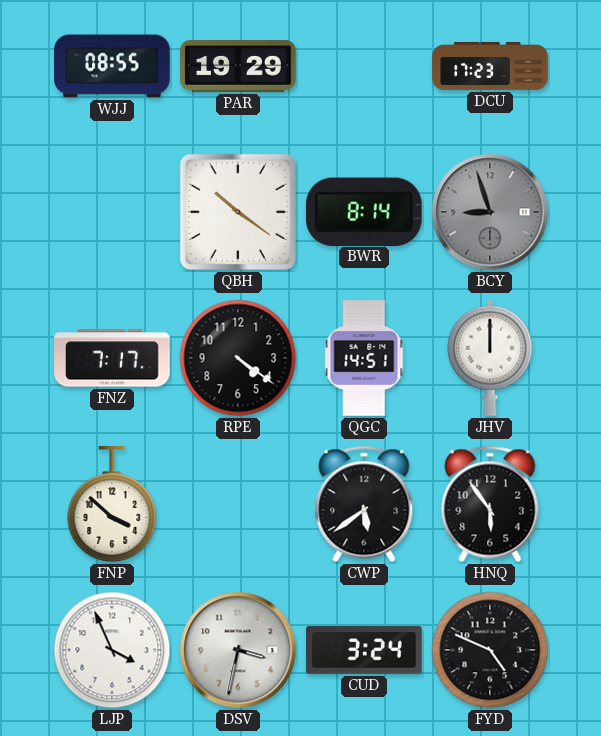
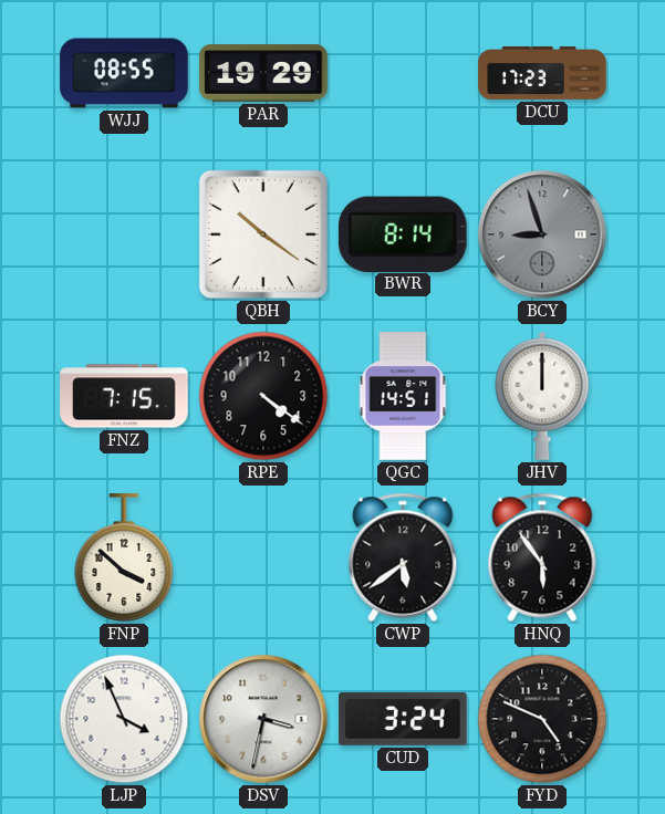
FNZ: 7:17 -> 7:15 (124, 396)
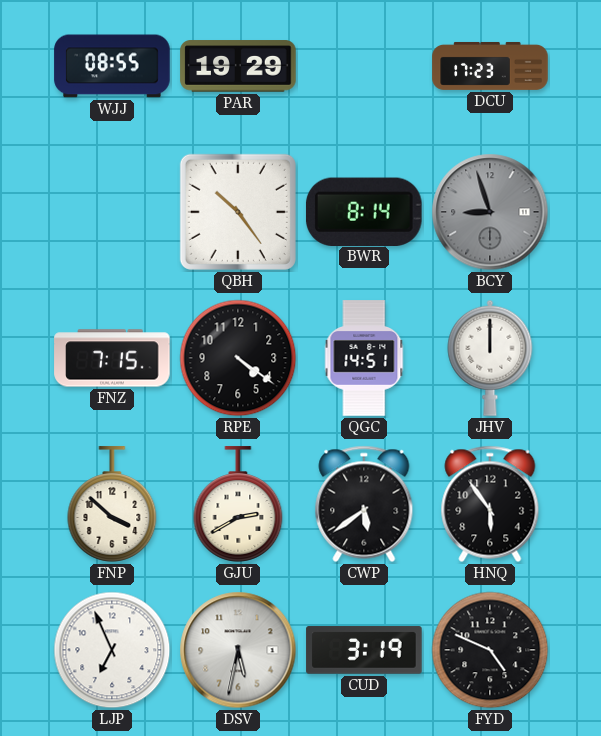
QBH: 10:21 -> 10:24 (238, 212)
GJU: none -> 2:40 (238, 504)
LJP: 3:56 -> 6:56 (112, 650)
DSV: 3:32 -> 5:32 (238, 650)
CUD: 3:24 -> 3:19 (364, 650)
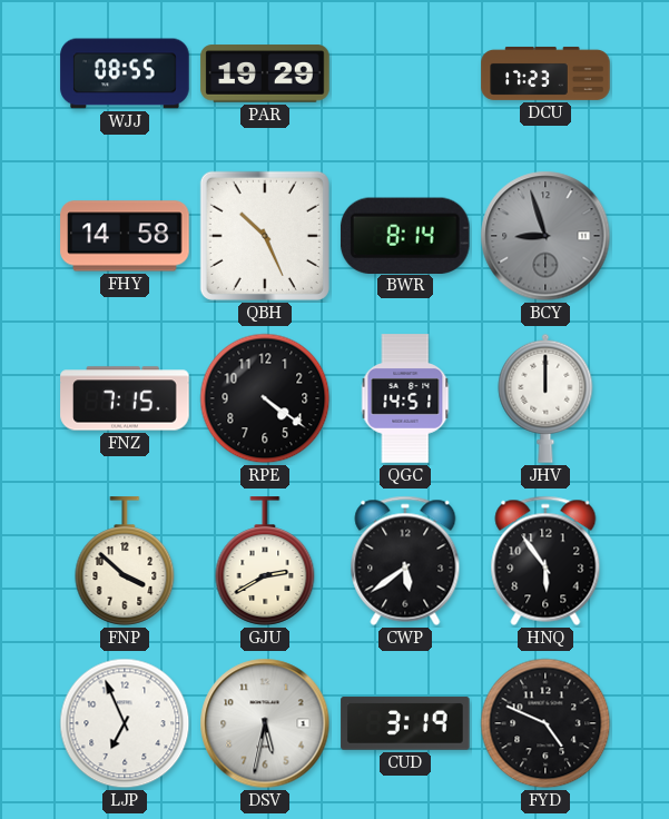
FHY: none -> 14:58 (125, 236)
QBH: 10:24 -> 10:26 (265, 236)
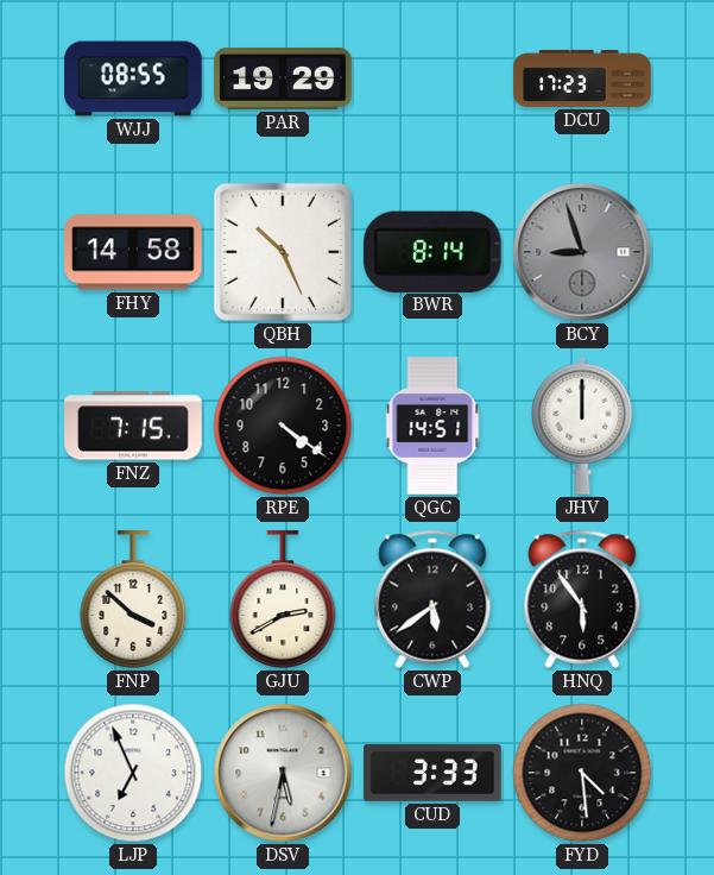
CUD: 3:19 -> 3:33 (432, 773)
FYD: 4:49 -> 4:29 (582, 773)
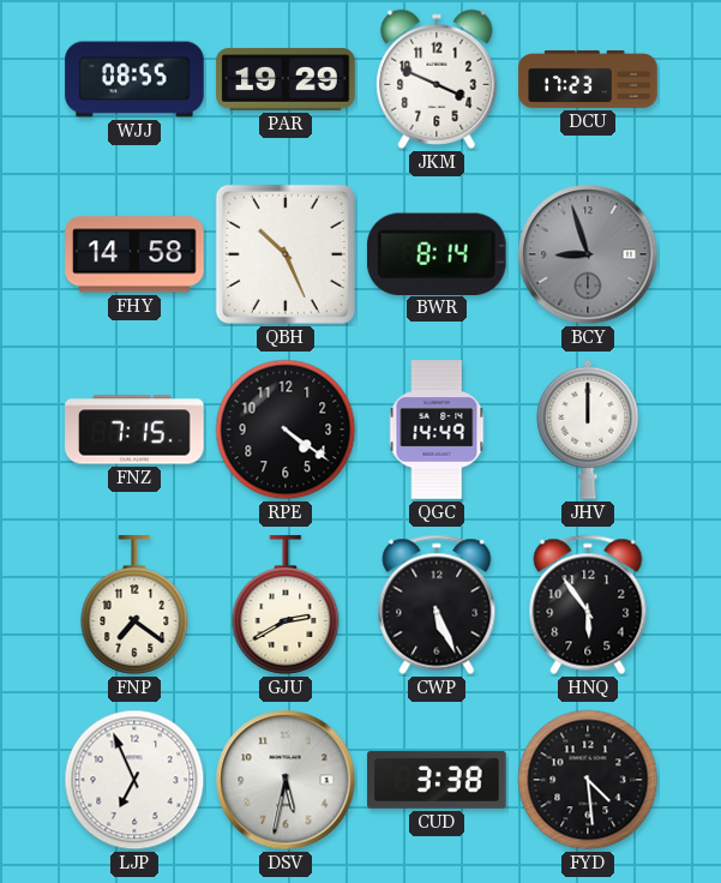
JKM: none -> 3:49 (437, 79)
QGC: 14:51 -> 14:49 (437, 430)
FNP: 3:52 -> 7:21 (134, 605)
CWP: 5:39 -> 5:26 (437, 605)
CUD: 3:33 -> 3:38 (437, 780)
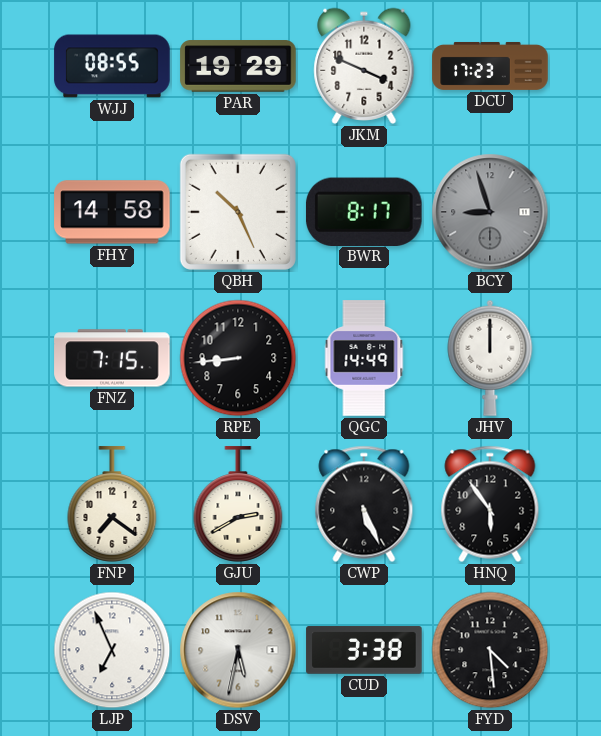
BWR: 8:14 -> 8:17 (364, 211)
RPE: 4:21 -> 8:44 (238, 358)
